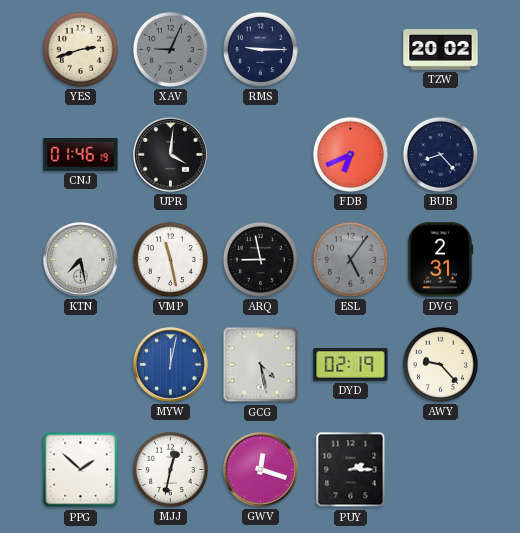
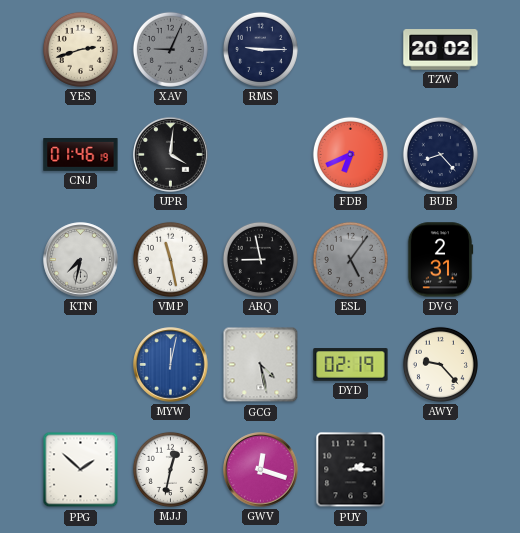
KTN: 7:28 -> 7:32 (81, 260)
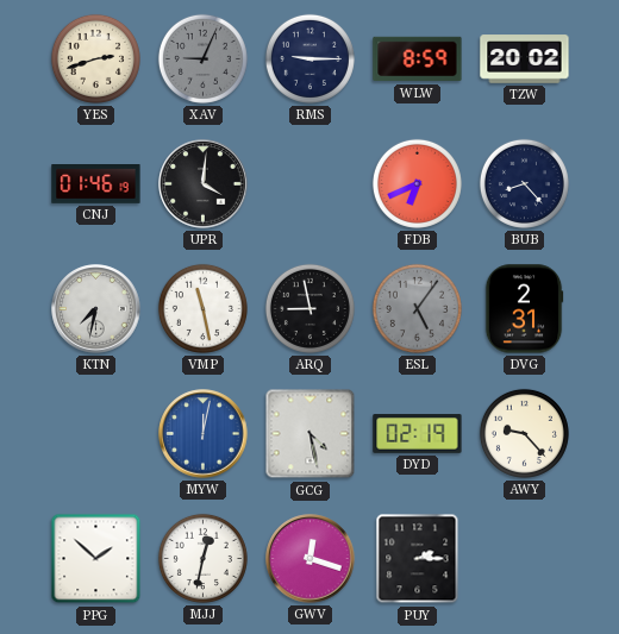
WLW: none -> 8:59 (418, 59)
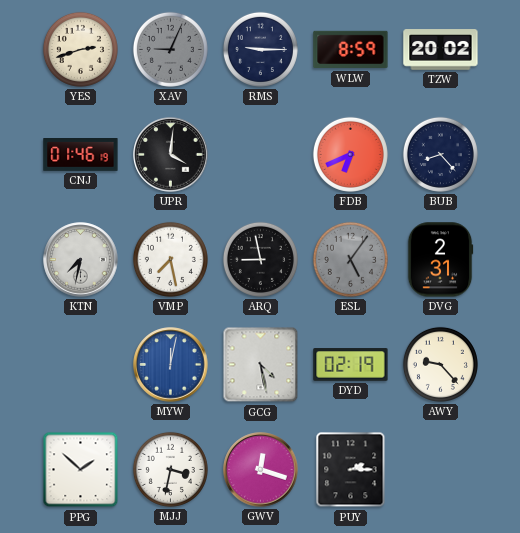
VMP: 11:28 -> 7:28 (170, 259)
MJJ: 12:32 -> 3:32 (170, 469)
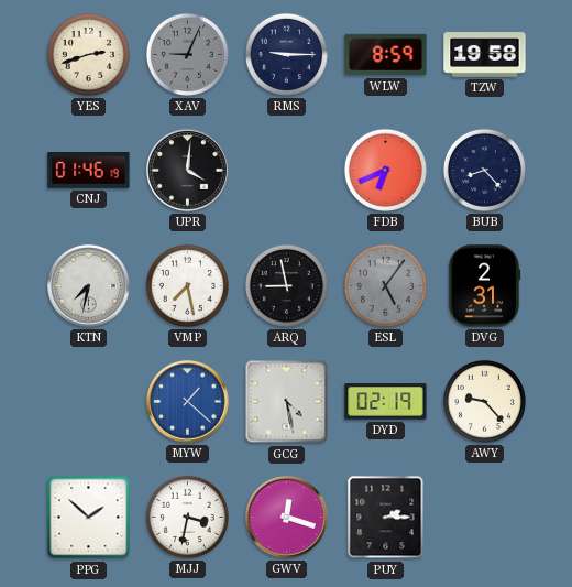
TZW: 20:02 -> 19:58 (485, 55)
MYW: 12:02 -> 1:22 (188, 402)
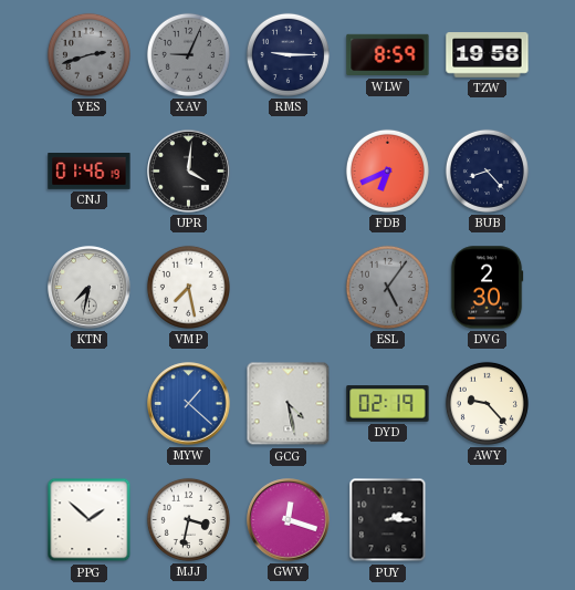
YES dial: cream -> grey (88, 54)
ARQ: 8:58 -> none (286, 285)
DVG: 2:31 -> 2:30 (487, 288)
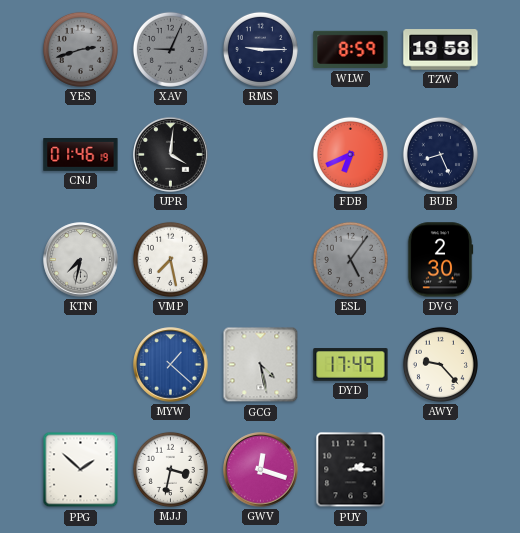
BUB: 8:23 -> 8:26 (440, 154)
DYD: 02:19 -> 17:49 (351, 365)
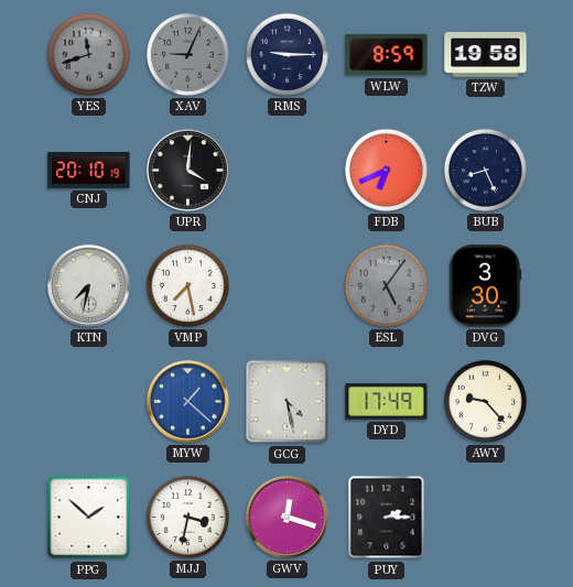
YES: 2:42 -> 11:42 (88, 54)
CNJ: 01:46 -> 20:10 (89, 171)
DVG: 2:30 -> 3:30 (485, 286)
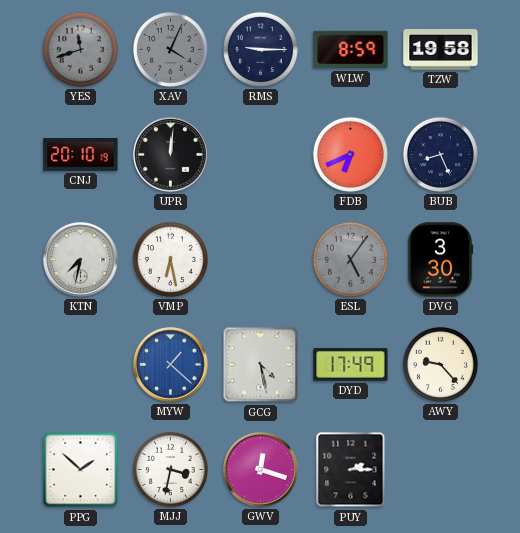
XAV: 9:04 -> 4:04 (170, 49)
UPR: 4:01 -> 12:01 (171, 155)
VMP: 7:28 -> 6:28 (170, 259)
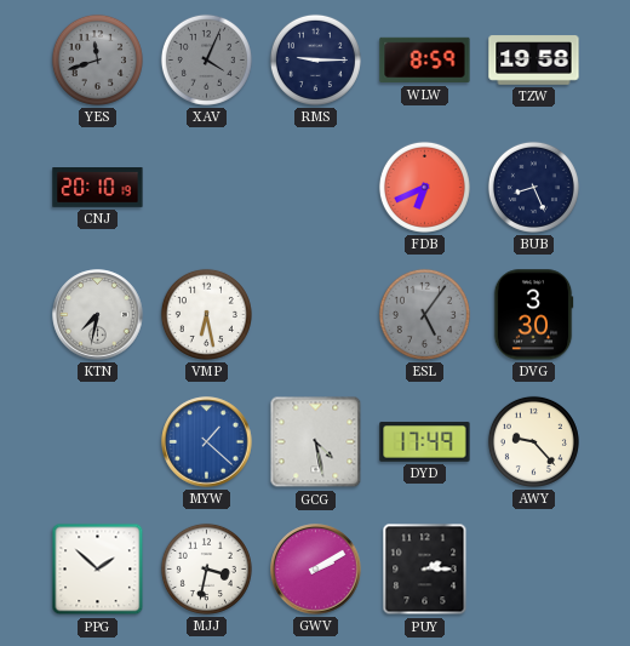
UPR: 12:01 -> none (171, 155)
GWV: 12:18 -> 2:10 (316, 570)
